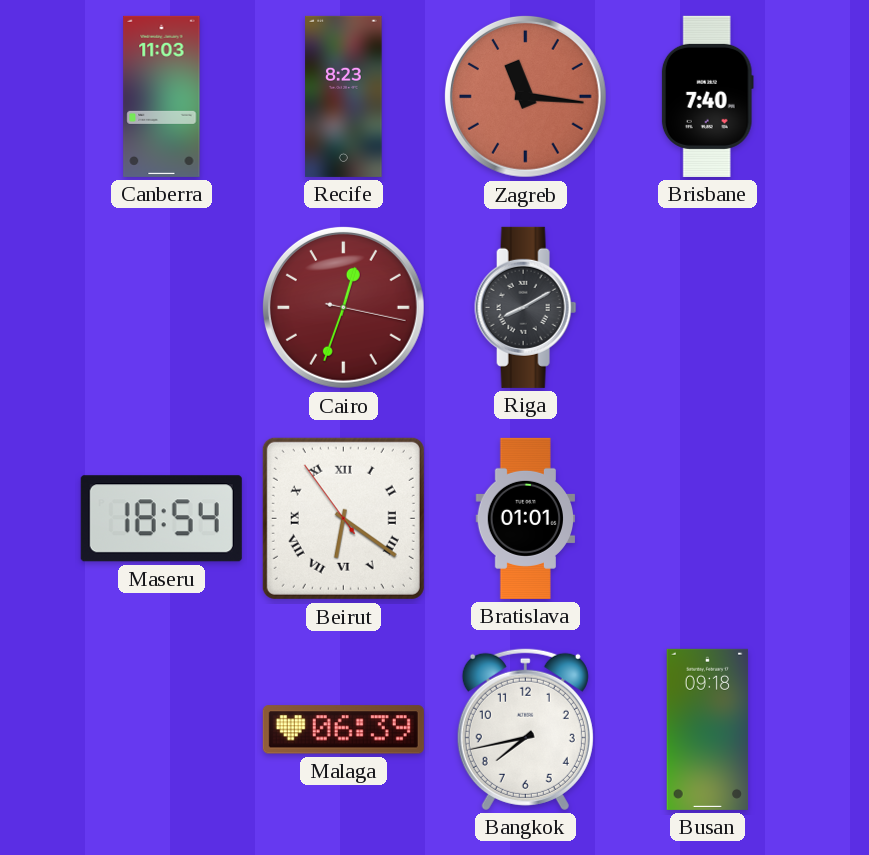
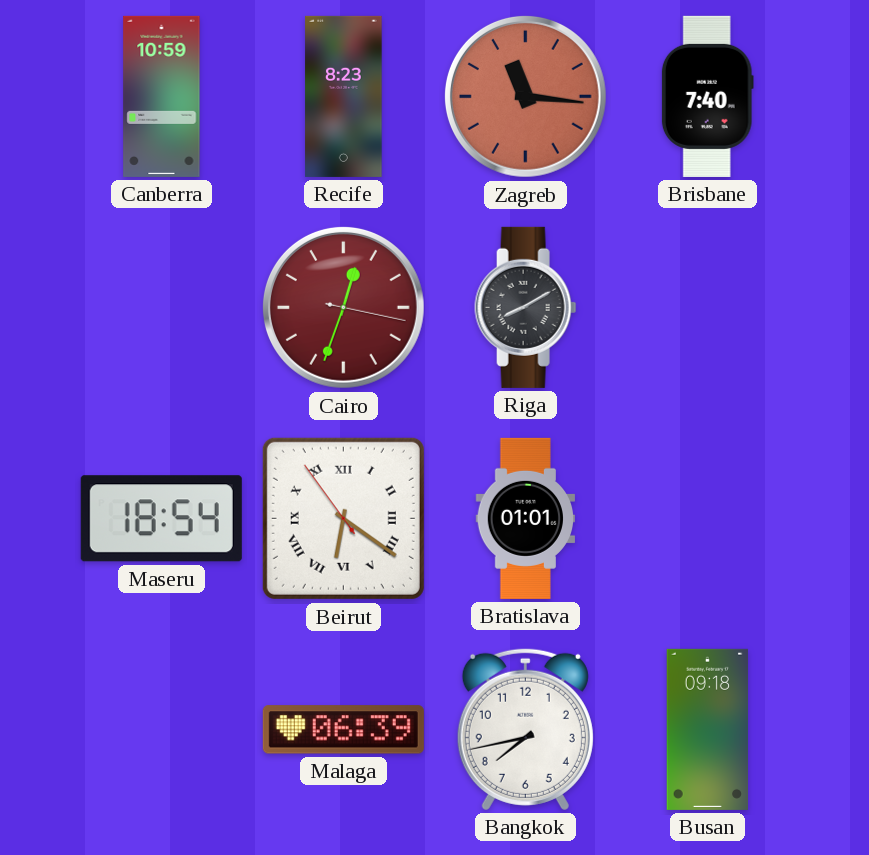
Canberra: 11:03 -> 10:59 (162, 96)
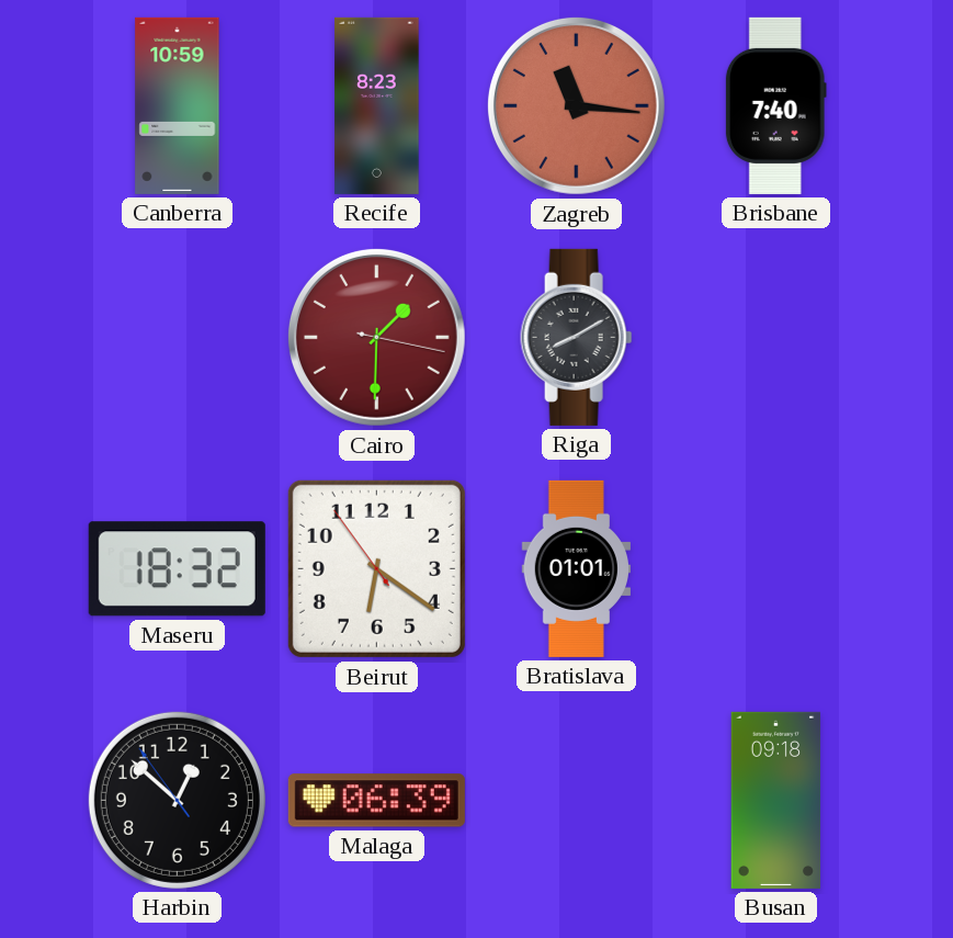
Cairo: 12:33 -> 1:30 (376, 337)
Maseru: 18:54 -> 18:32 (177, 569)
Beirut numerals: Roman -> Arabic (376, 568)
Harbin: none -> 12:51 (177, 800)
Bangkok: 7:43 -> none (525, 729)
